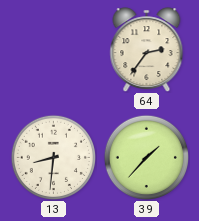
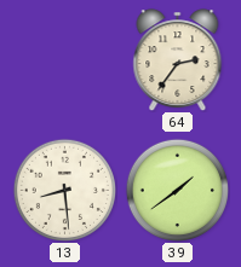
13: 8:31 -> 8:29 (64, 190)
39: 1:37 -> 1:39 (177, 190)
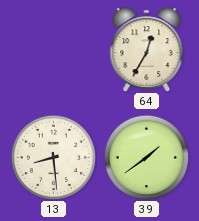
64: 2:36 -> 12:35 (147, 50)
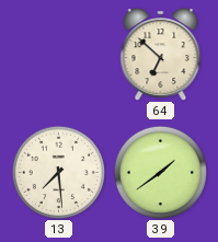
64: 12:35 -> 6:52 (161, 55)
13: 8:29 -> 7:29 (58, 172)
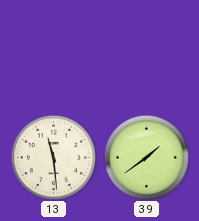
64: 6:52 -> none (161, 55)
13: 7:29 -> 11:29 (53, 157)
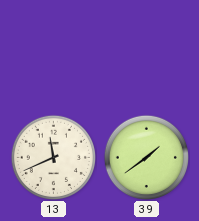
13: 11:29 -> 11:41 (53, 157)
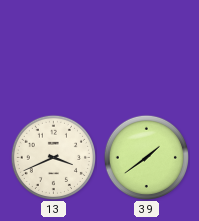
13: 11:41 -> 3:41 (53, 157)
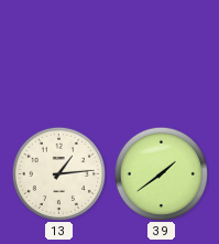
13: 3:41 -> 1:14 (58, 173)
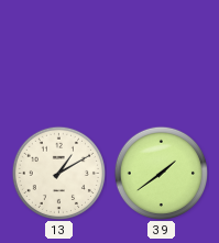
13: 1:14 -> 1:10 (58, 173)
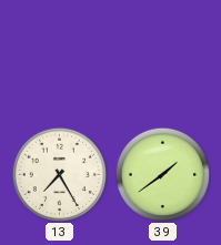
13: 1:10 -> 7:25 (59, 174)
